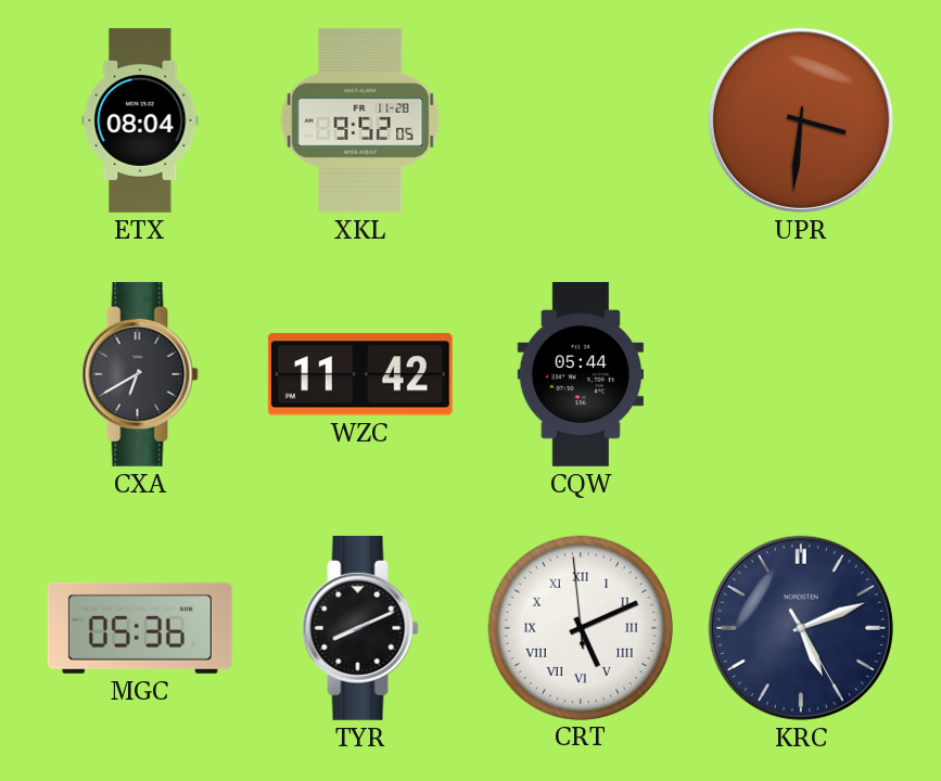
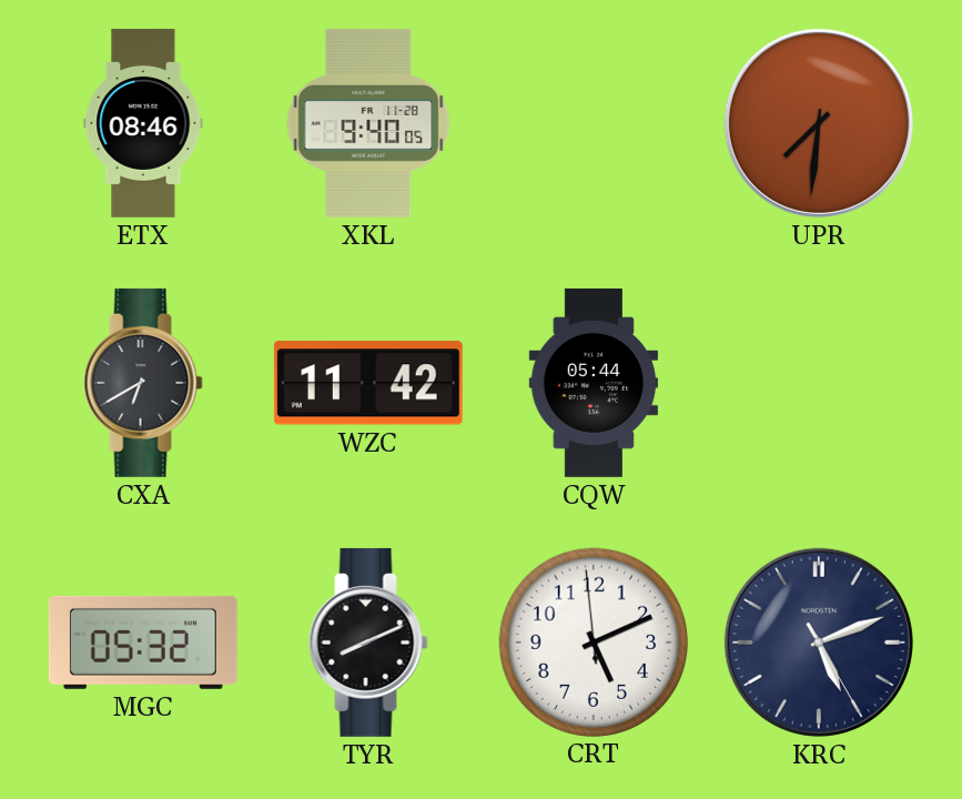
ETX: 08:04 -> 08:46 (143, 123)
XKL: 9:52 -> 9:40 (368, 123)
UPR: 3:31 -> 7:31 (819, 123)
MGC: 05:36 -> 05:32 (143, 643)
CRT numerals: Roman -> Arabic (593, 641)
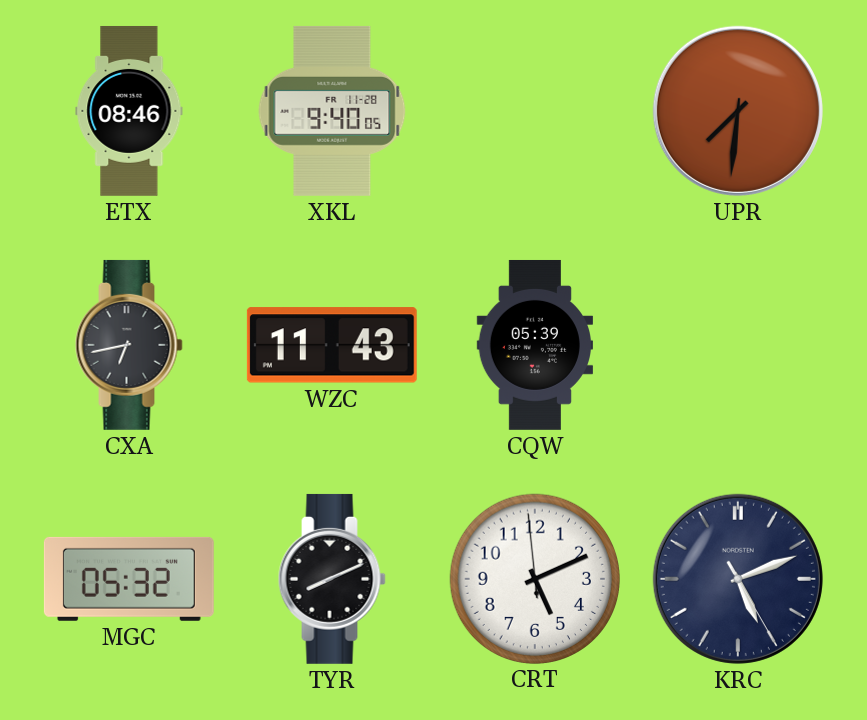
CXA: 6:40 -> 6:43 (129, 345)
WZC: 11:42 -> 11:43 (332, 345)
CQW: 05:44 -> 05:39 (534, 345)
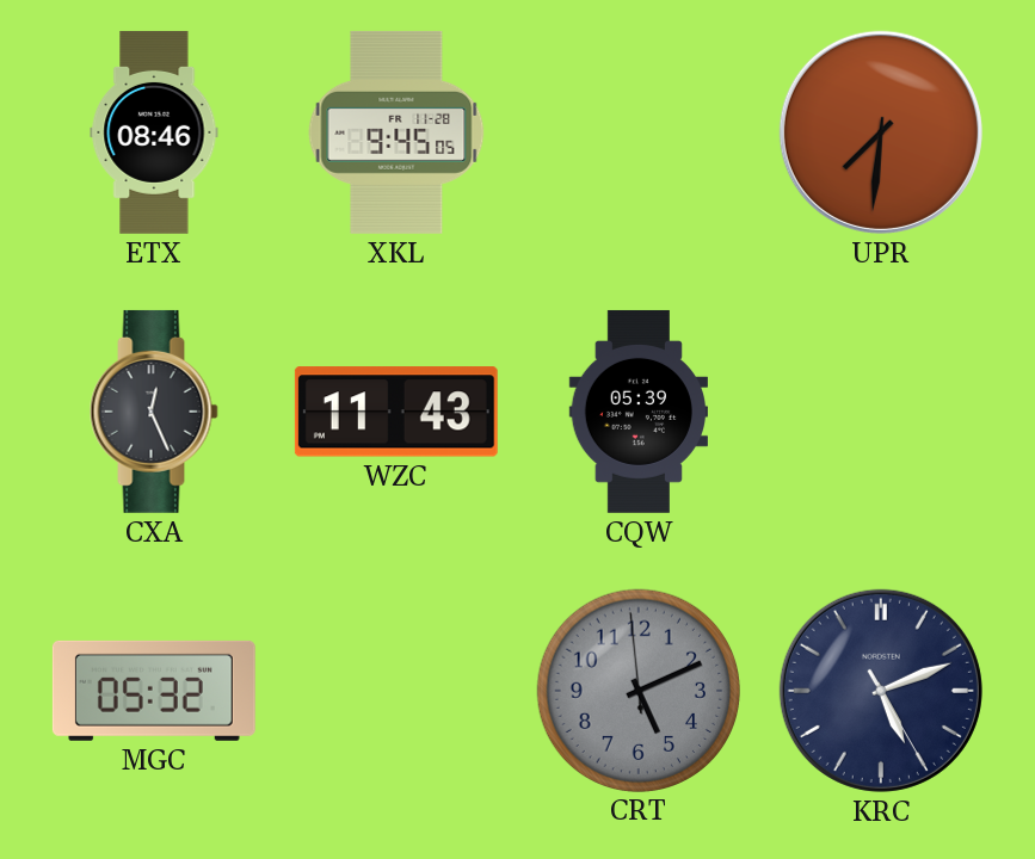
XKL: 9:40 -> 9:45 (396, 132)
CXA: 6:43 -> 12:26 (154, 412)
TYR: 8:11 -> none (332, 579)
CRT dial: white -> grey (637, 690)
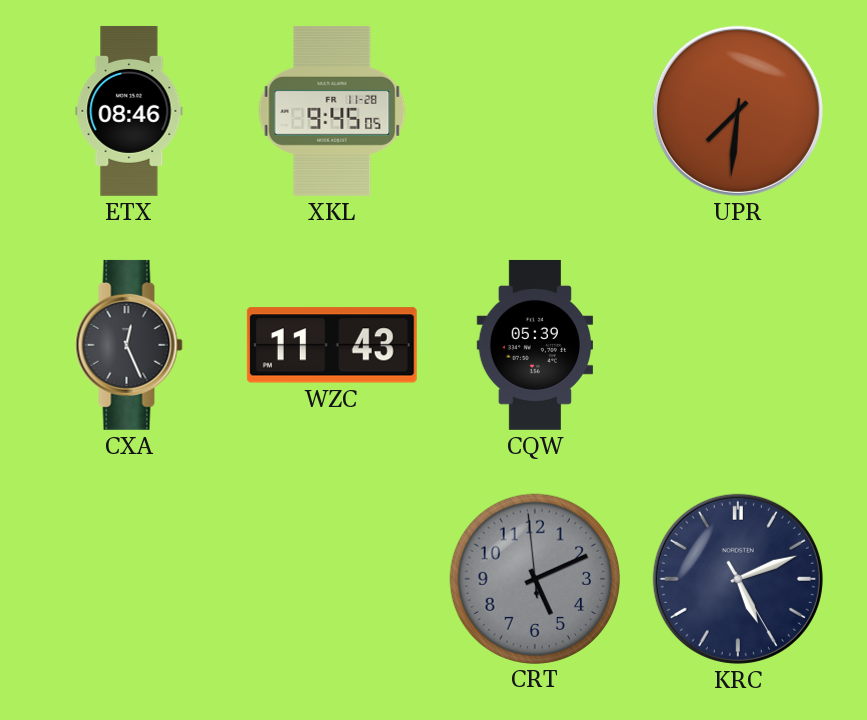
MGC: 05:32 -> none (154, 691)
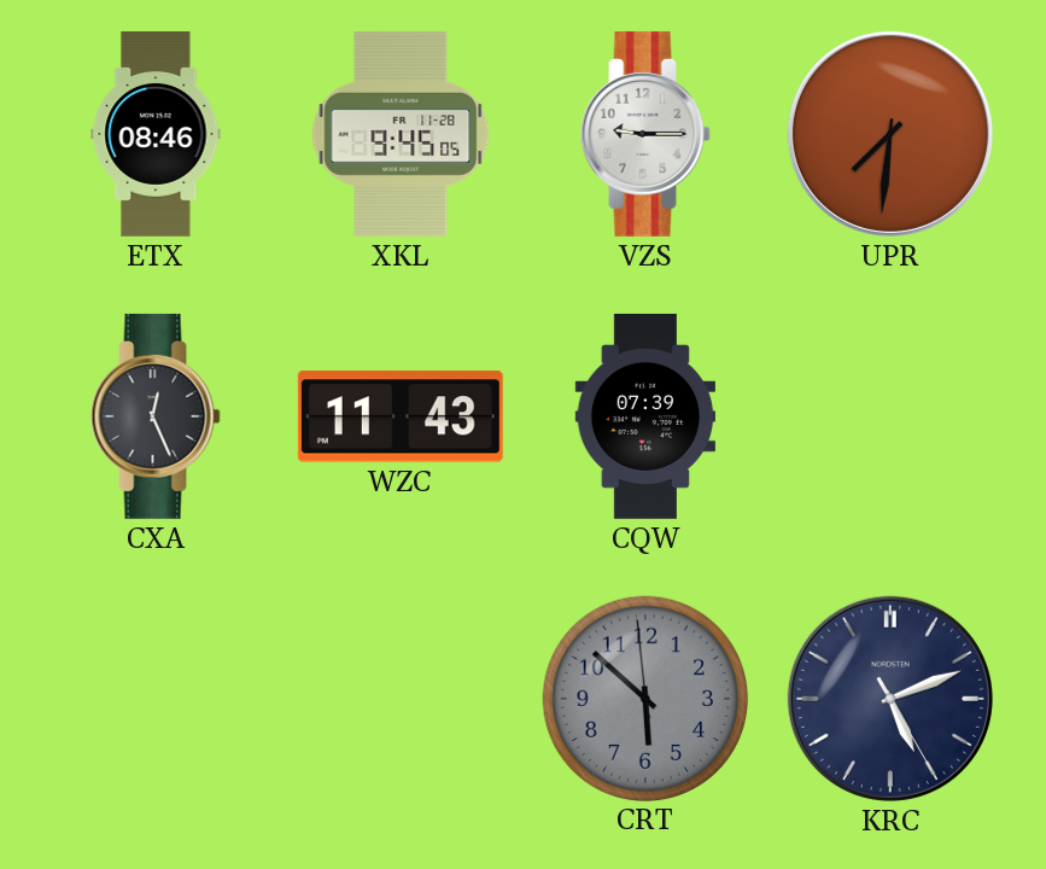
VZS: none -> 9:15 (645, 134)
CQW: 05:39 -> 07:39 (644, 416)
CRT: 5:10 -> 5:51 (644, 698)
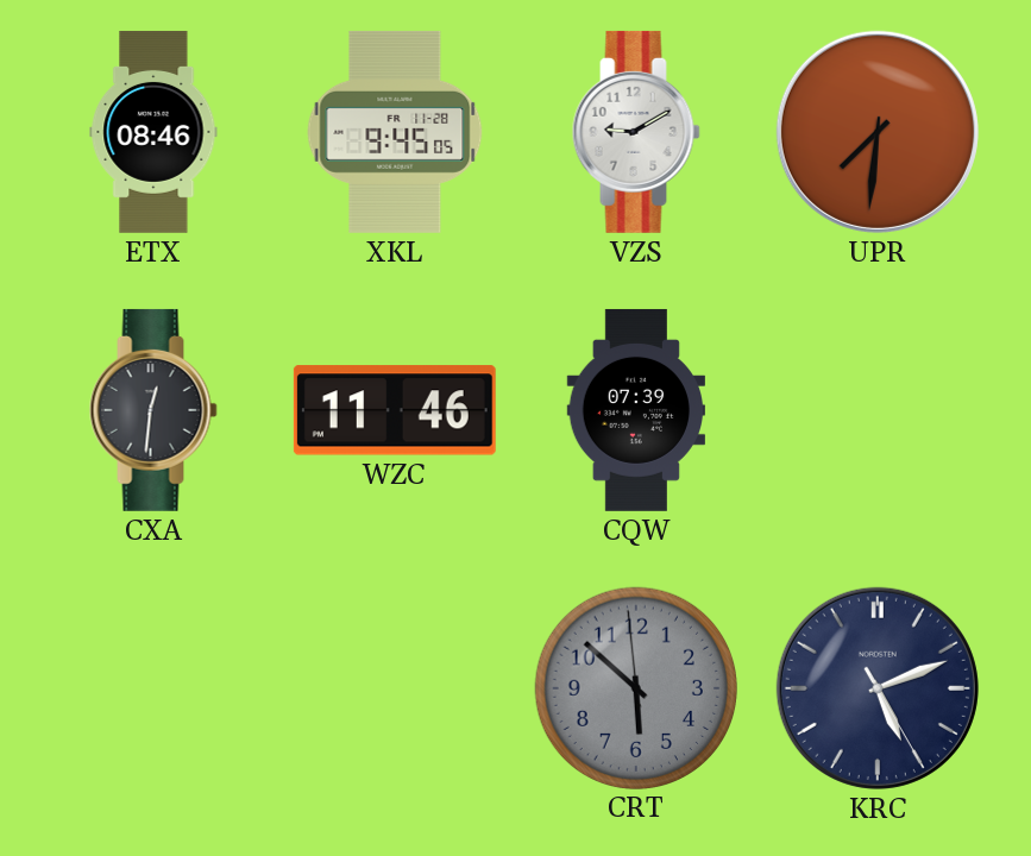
VZS: 9:15 -> 9:10 (636, 132)
CXA: 12:26 -> 12:31 (153, 410)
WZC: 11:43 -> 11:46 (395, 410)
